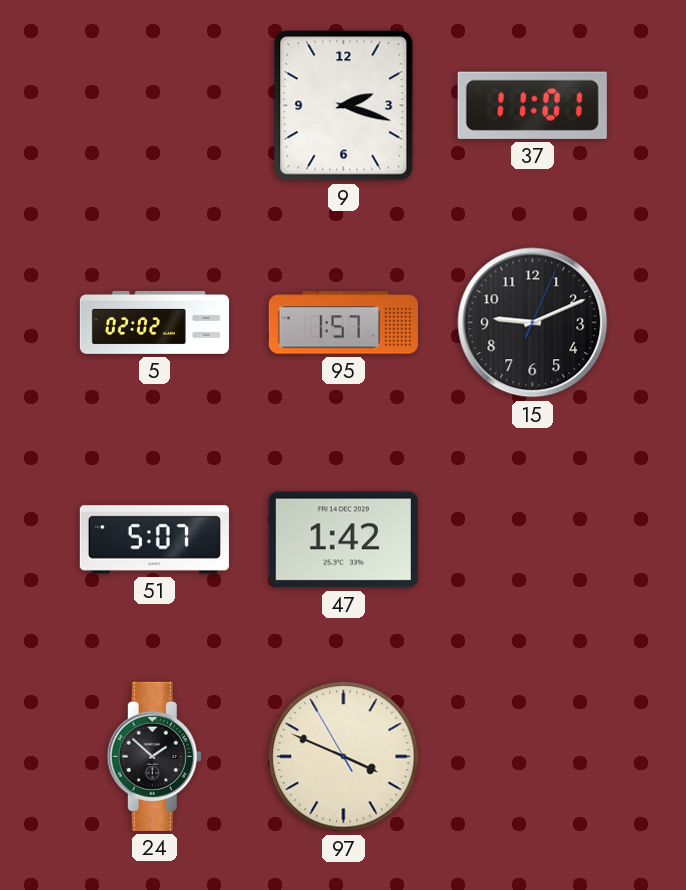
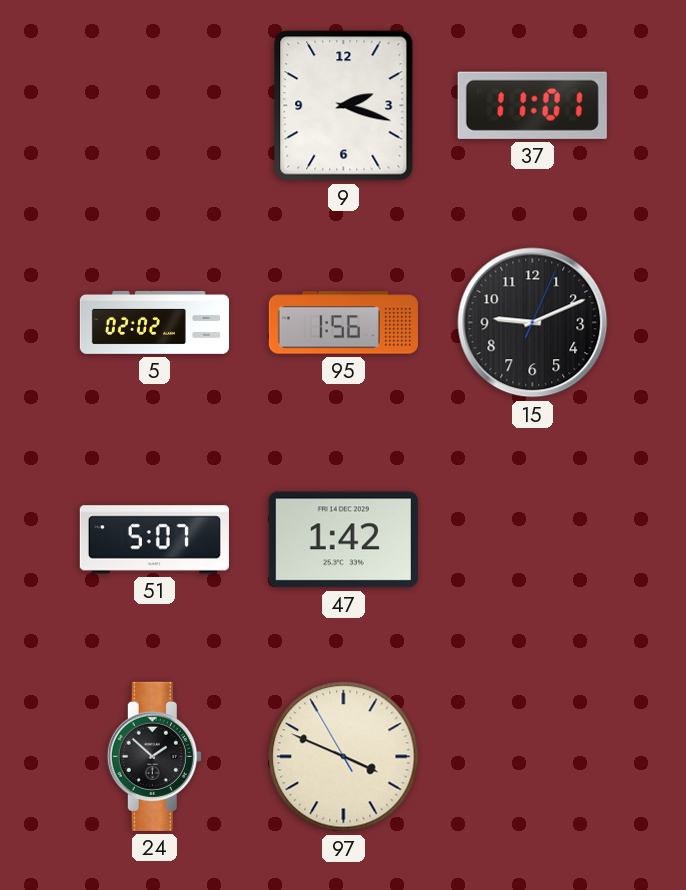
95: 1:57 -> 1:56 (343, 323)
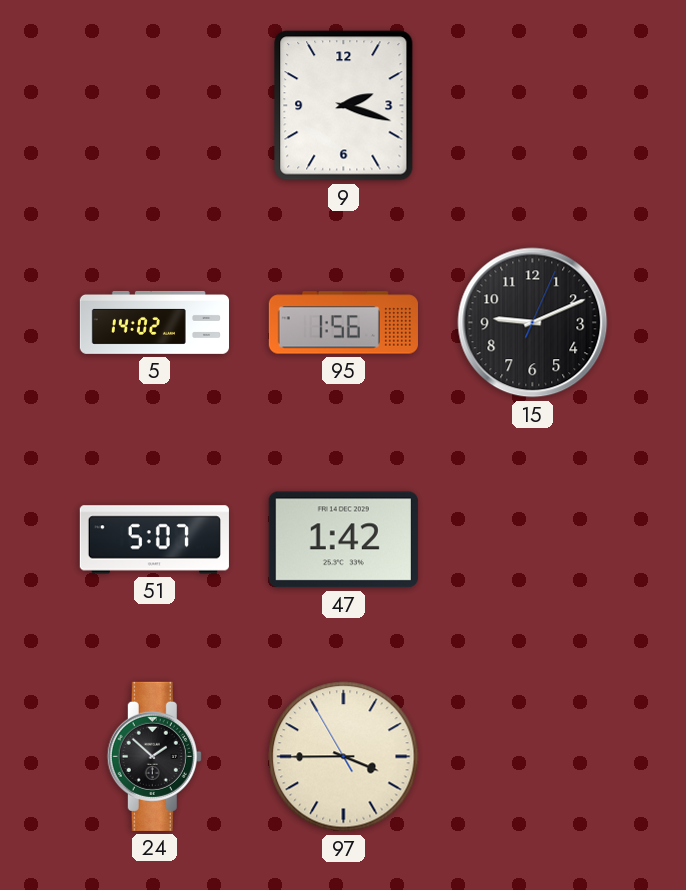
37: 11:01 -> none (532, 105)
5: 02:02 -> 14:02 (154, 323)
97: 3:48 -> 3:44 (344, 757)
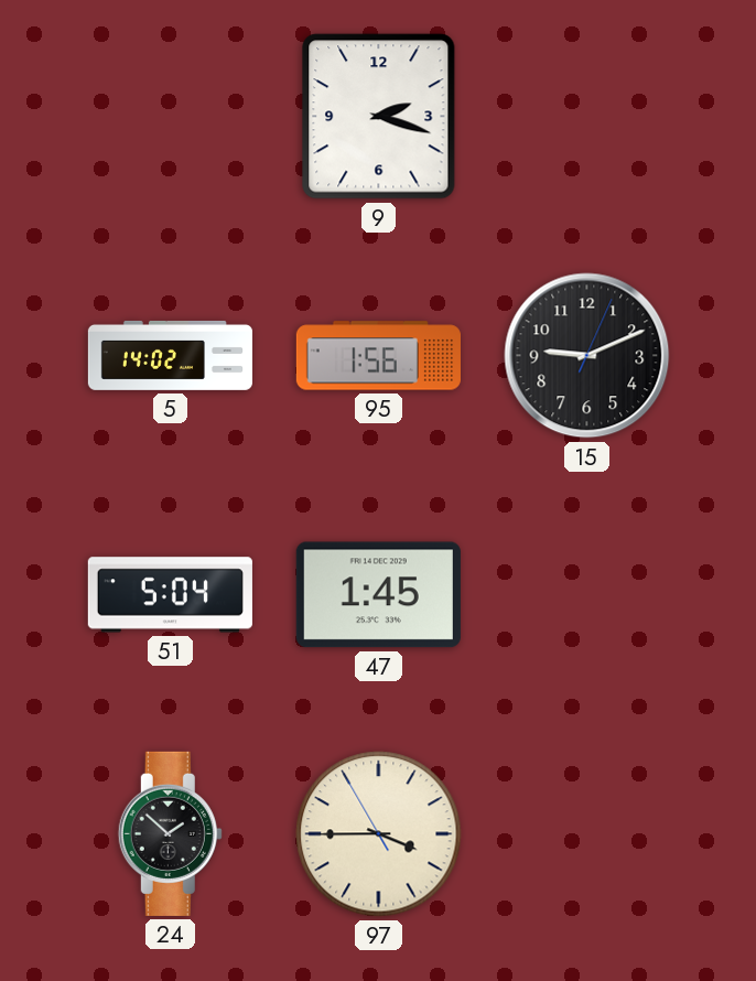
51: 5:07 -> 5:04 (170, 595)
47: 1:42 -> 1:45 (378, 595)
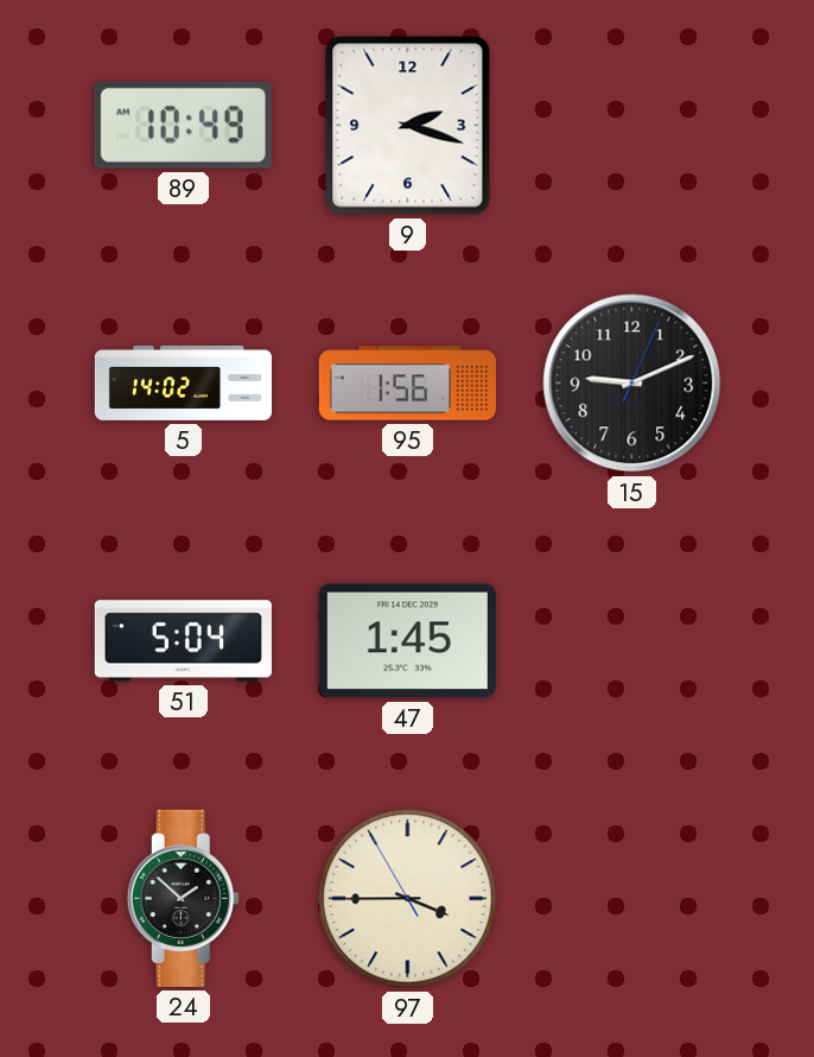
89: none -> 10:49 (183, 125)
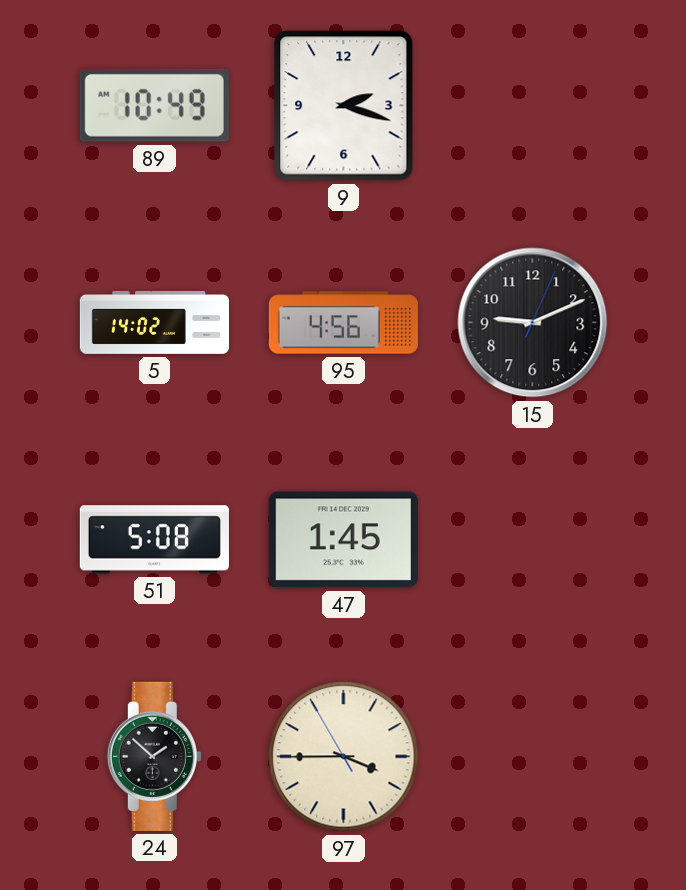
95: 1:56 -> 4:56 (343, 323)
51: 5:04 -> 5:08 (154, 540)
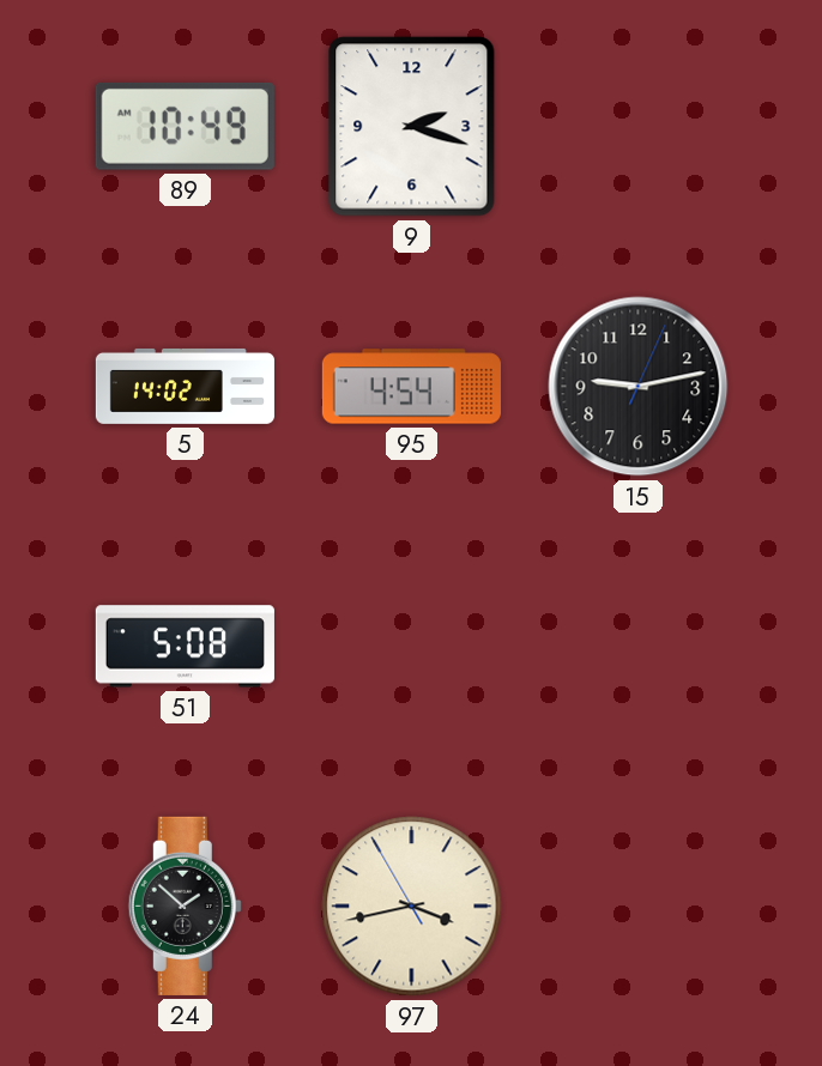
95: 4:56 -> 4:54 (411, 387)
15: 9:11 -> 9:13 (639, 387)
47: 1:45 -> none (343, 540)
97: 3:44 -> 3:42 (412, 907)
